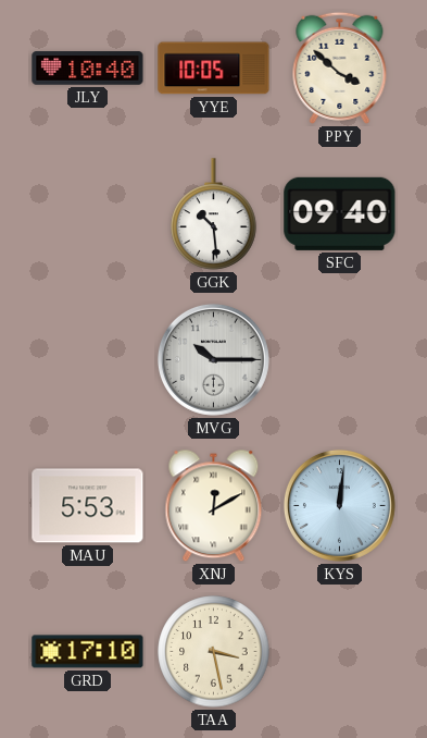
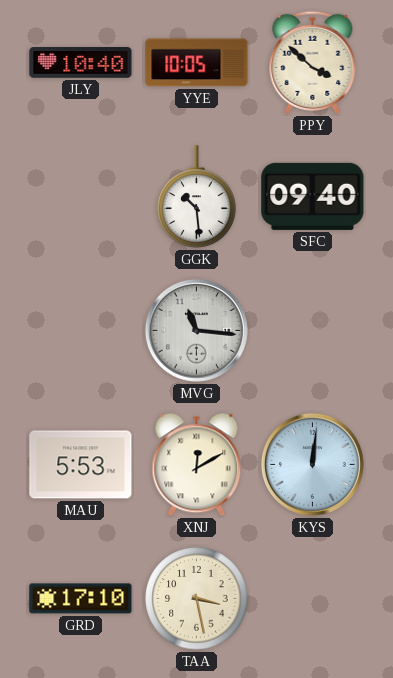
MVG: 10:15 -> 11:16 (196, 330)
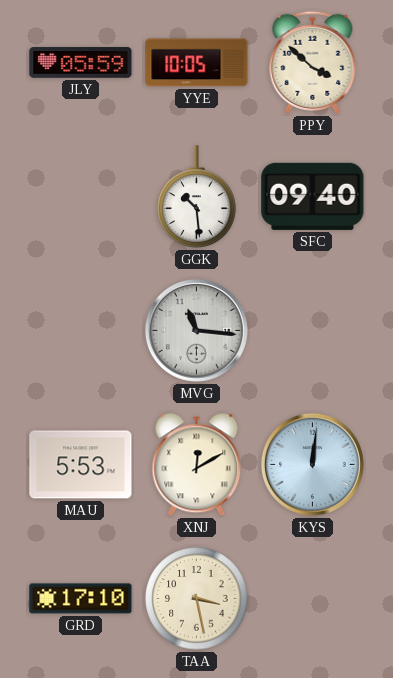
JLY: 10:40 -> 05:59 (81, 63)
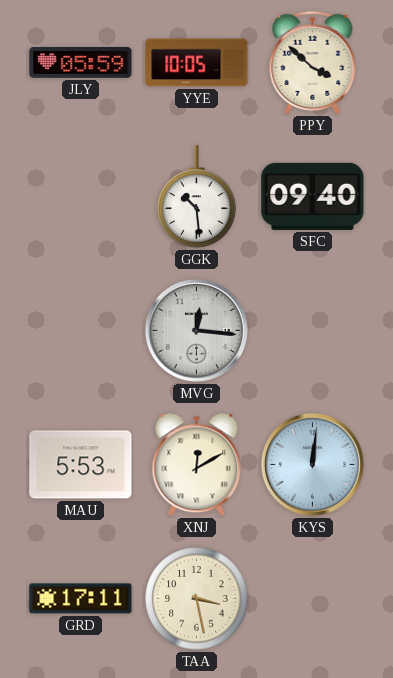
MVG: 11:16 -> 12:16 (196, 330)
GRD: 17:10 -> 17:11 (81, 599)
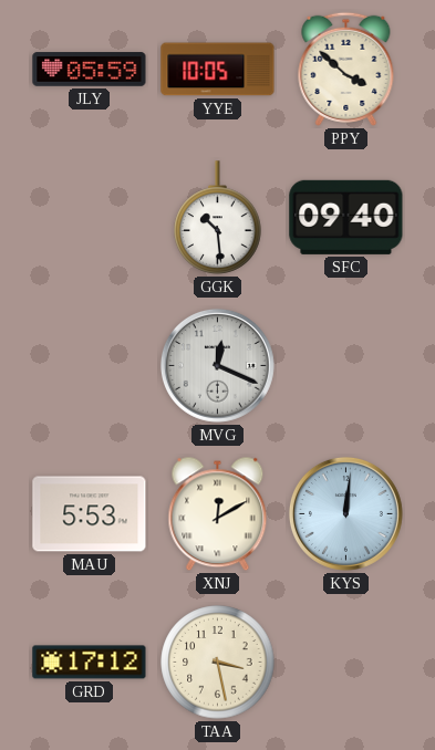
MVG: 12:16 -> 12:19 (217, 365)
GRD: 17:11 -> 17:12 (90, 663)
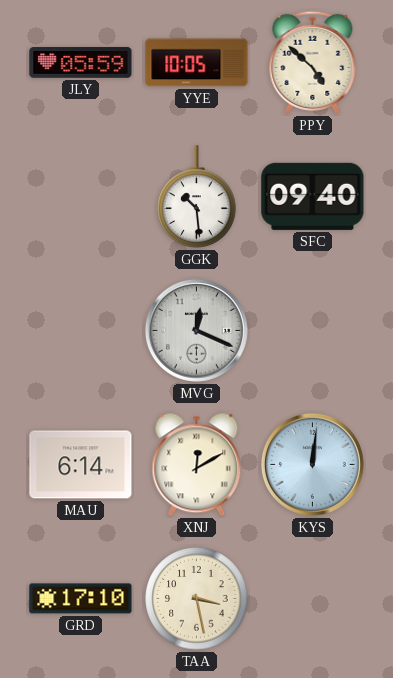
PPY: 3:52 -> 4:52 (313, 62)
MAU: 5:53 -> 6:14 (81, 465)
GRD: 17:12 -> 17:10 (81, 599)
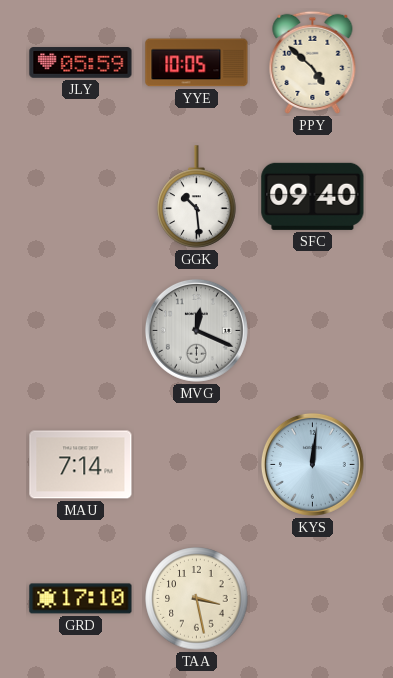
MAU: 6:14 -> 7:14 (81, 465)
XNJ: 12:10 -> none (197, 465)
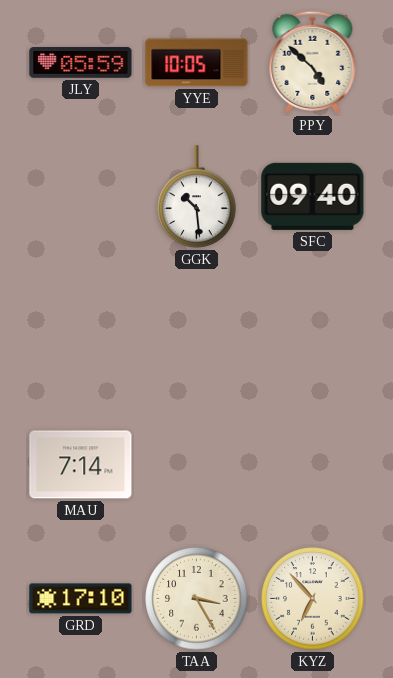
MVG: 12:19 -> none (196, 330)
KYS: 12:01 -> none (312, 464)
TAA: 3:28 -> 3:25 (197, 599)
KYZ: none -> 6:53 (313, 599)
